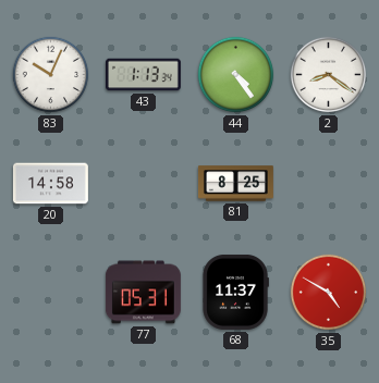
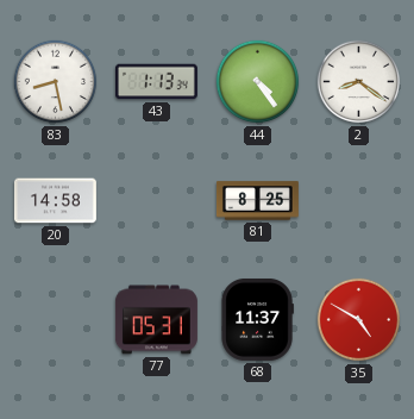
83: 10:04 -> 8:28 (56, 82)
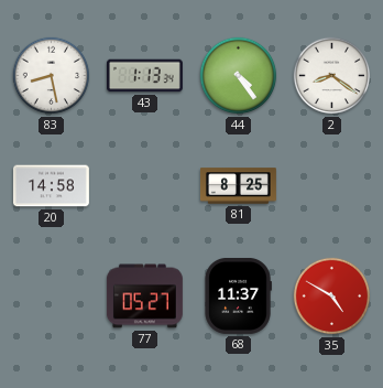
77: 05:31 -> 05:27 (144, 297)
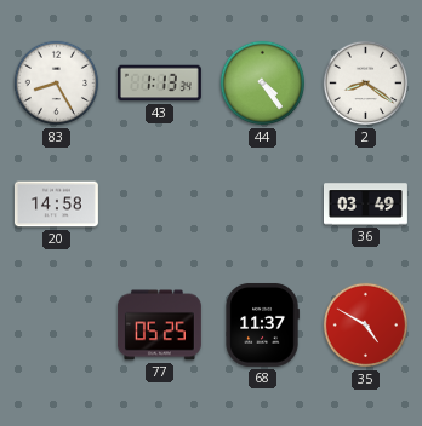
83: 8:28 -> 8:25 (57, 84)
81: 8:25 -> none (238, 186)
36: none -> 03:49 (366, 205)
77: 05:27 -> 05:25 (159, 326)
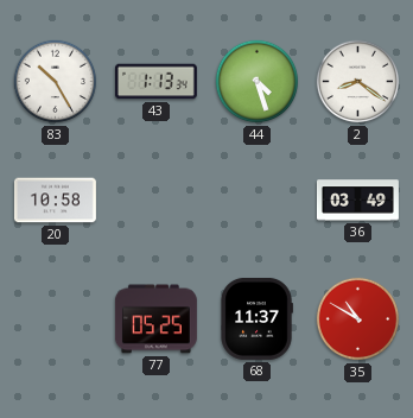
83: 8:25 -> 10:25 (56, 82)
44: 4:24 -> 4:27 (258, 82)
20: 14:58 -> 10:58 (55, 201)
35: 4:50 -> 10:50 (358, 319)
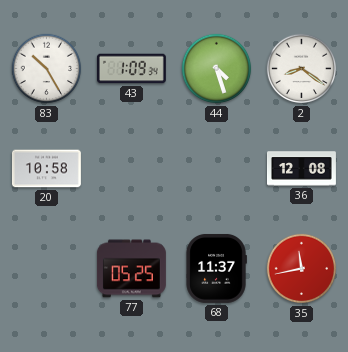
43: 1:13 -> 1:09 (131, 69)
36: 03:49 -> 12:08 (302, 169)
35: 10:50 -> 11:43 (302, 269)
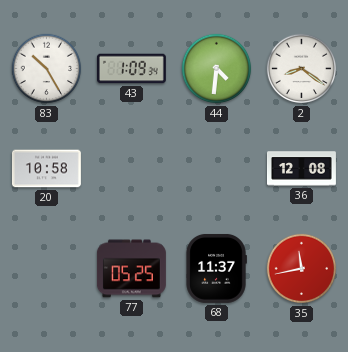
44: 4:27 -> 4:31 (217, 69)
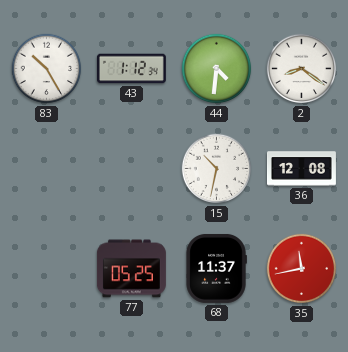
43: 1:09 -> 1:12 (131, 69)
20: 10:58 -> none (46, 169)
15: none -> 10:32 (217, 169)
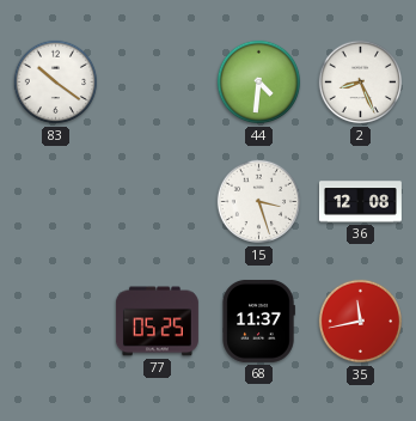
83: 10:25 -> 10:21 (56, 83)
43: 1:12 -> none (131, 69)
2: 8:21 -> 8:26 (361, 83)
15: 10:32 -> 3:27 (259, 202)
